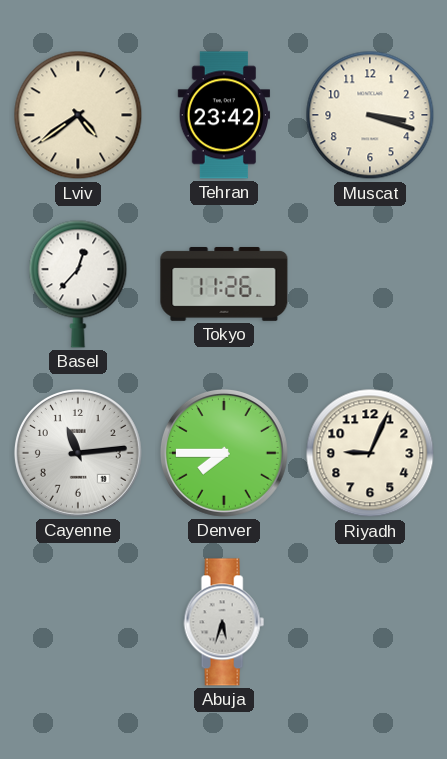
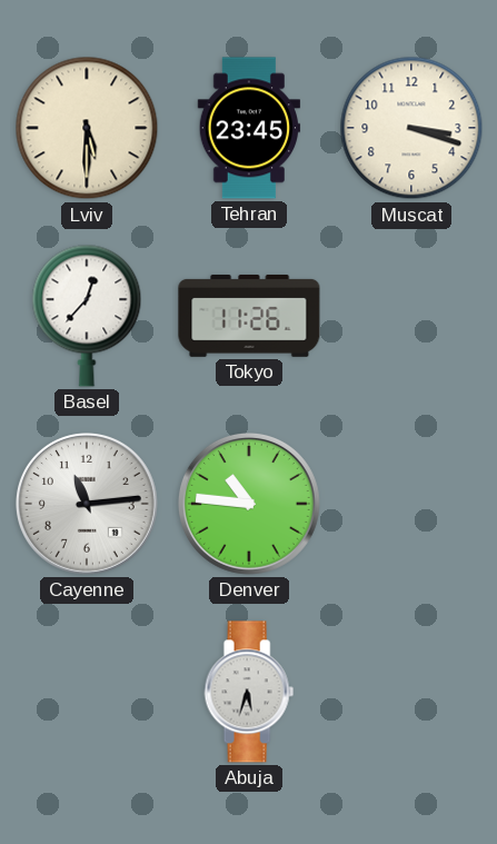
Lviv: 4:39 -> 5:30 (87, 128)
Tehran: 23:42 -> 23:45 (249, 128)
Denver: 7:45 -> 10:46 (249, 504)
Riyadh: 9:04 -> none (370, 453)
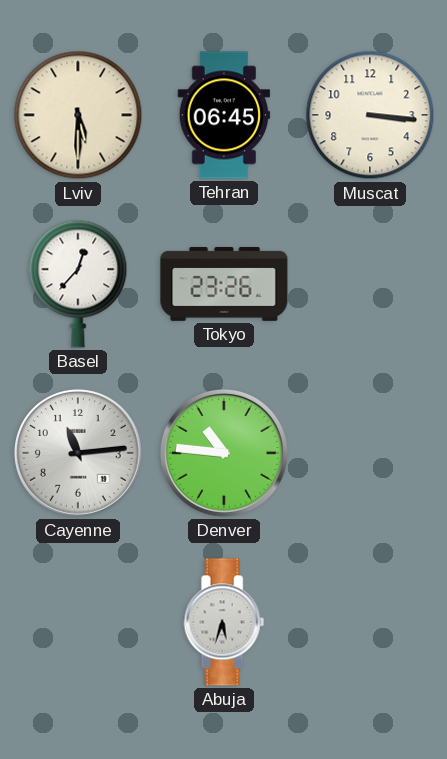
Tehran: 23:45 -> 06:45 (224, 115)
Muscat: 3:18 -> 3:16 (370, 115)
Tokyo: 11:26 -> 23:26 (224, 284)
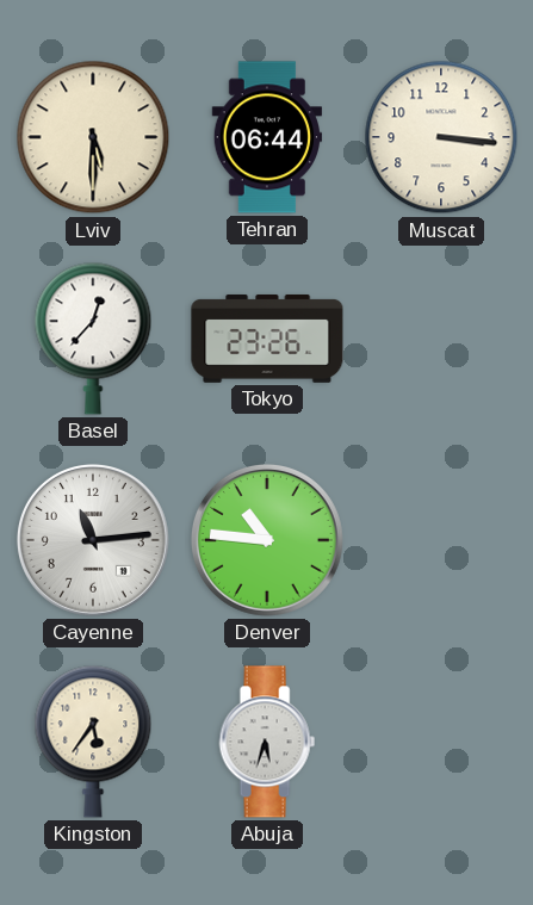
Tehran: 06:45 -> 06:44 (267, 137)
Kingston: none -> 5:36 (93, 742)
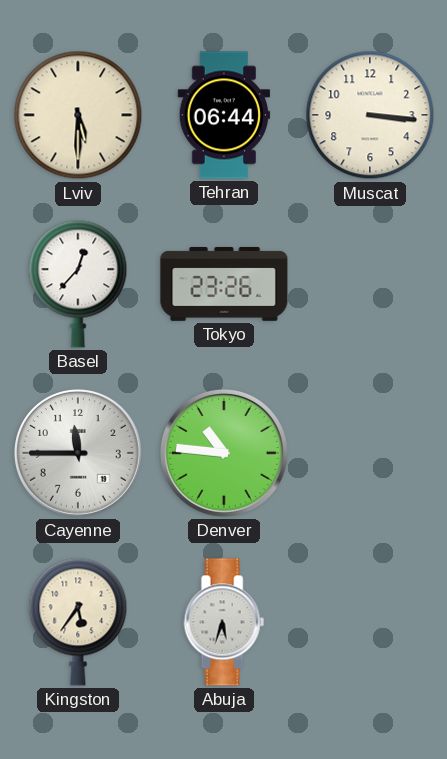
Cayenne: 11:14 -> 11:45 (78, 453)
